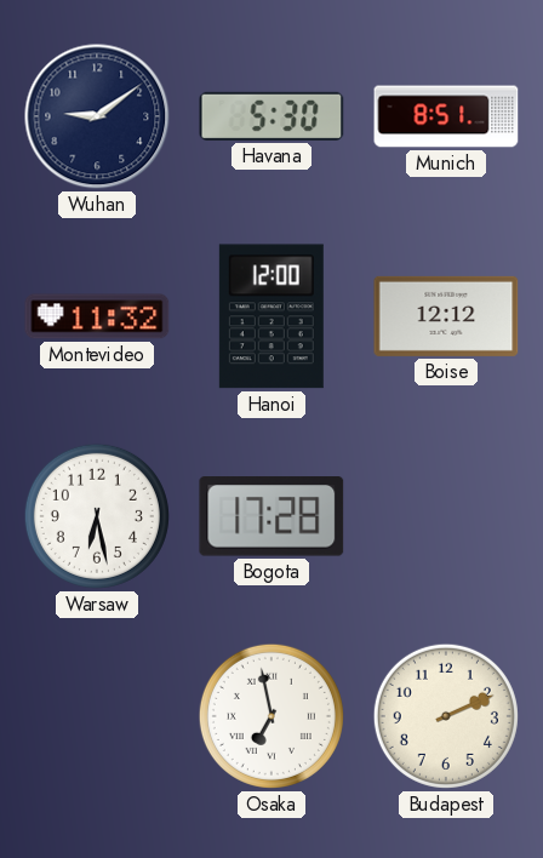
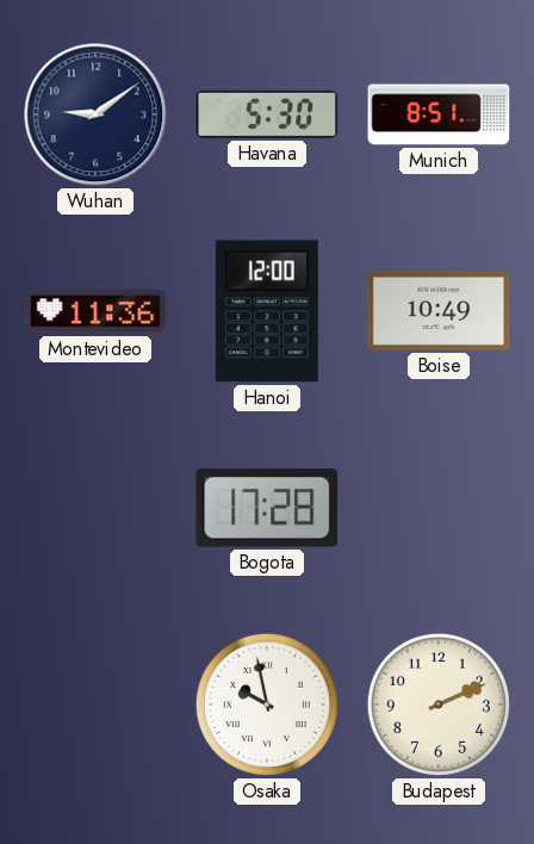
Montevideo: 11:32 -> 11:36 (95, 311)
Boise: 12:12 -> 10:49 (439, 311)
Warsaw: 6:28 -> none (97, 516)
Osaka: 6:58 -> 9:58 (267, 705)
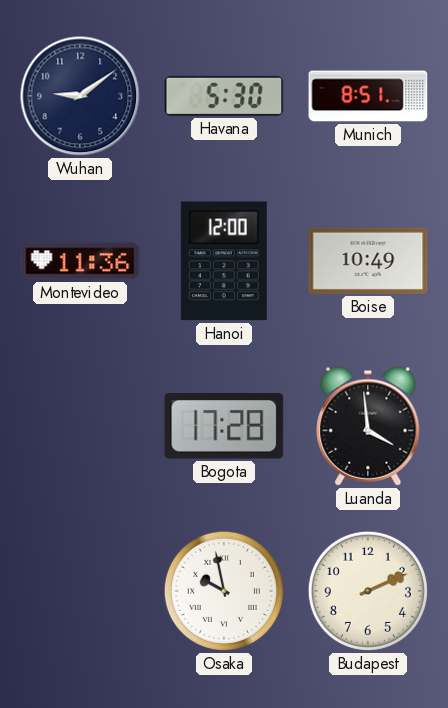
Luanda: none -> 3:59 (368, 426)
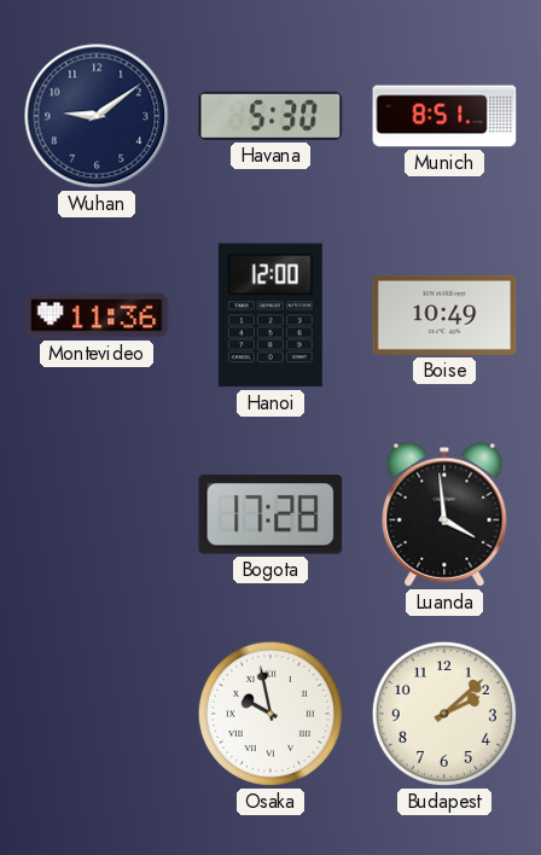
Budapest: 2:11 -> 2:08 (444, 714)
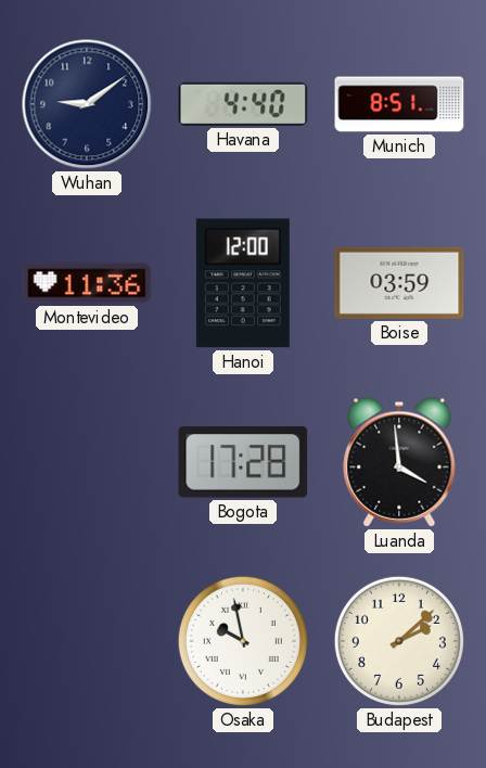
Havana: 5:30 -> 4:40 (243, 104)
Boise: 10:49 -> 03:59 (399, 283)
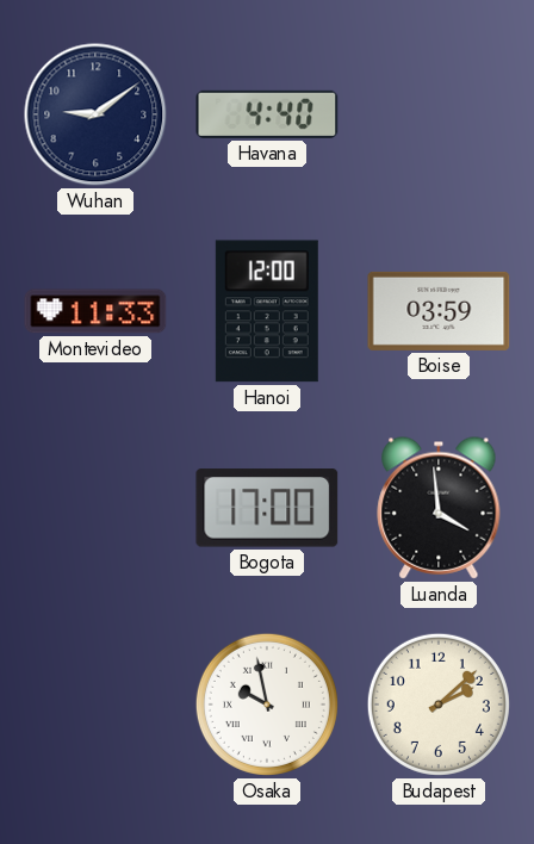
Munich: 8:51 -> none (399, 104)
Montevideo: 11:36 -> 11:33 (95, 311)
Bogota: 17:28 -> 17:00 (267, 508)
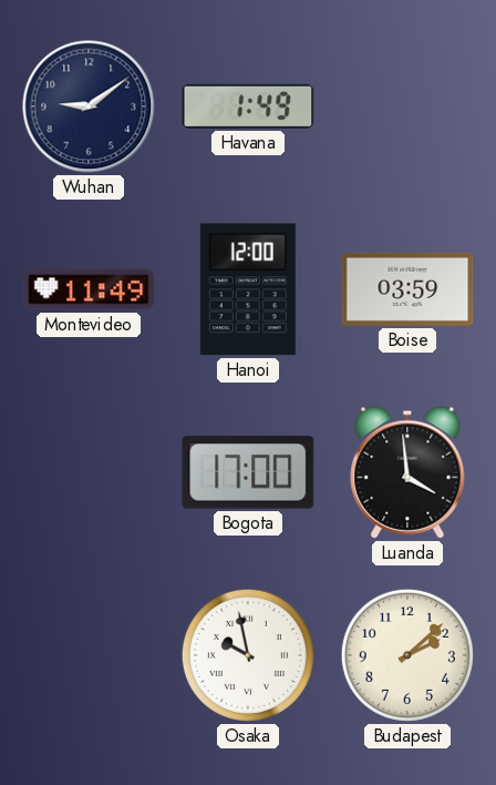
Havana: 4:40 -> 1:49 (248, 106)
Montevideo: 11:33 -> 11:49 (89, 289)
